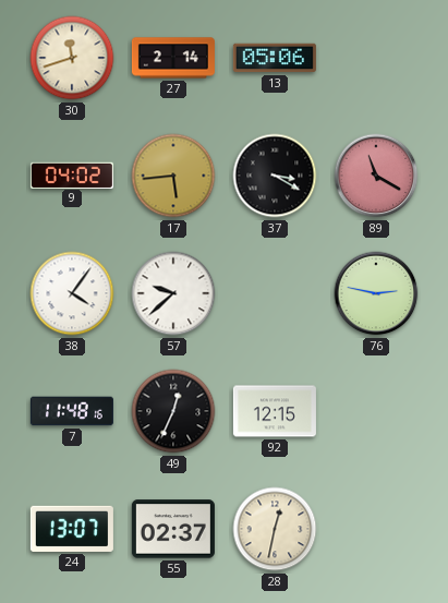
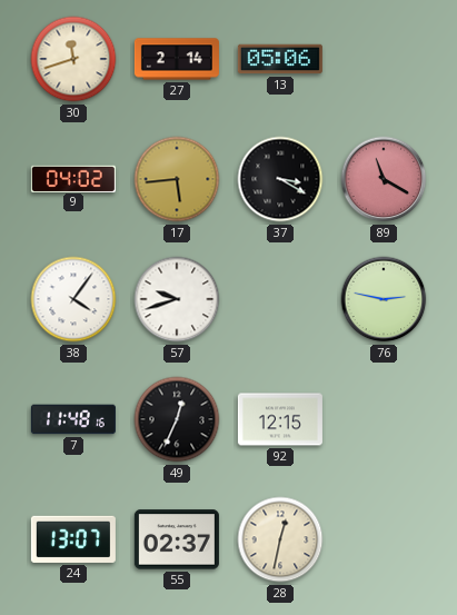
57: 9:38 -> 9:42 (177, 299)
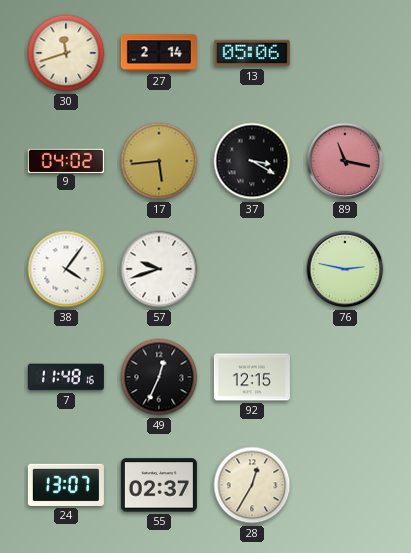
89: 11:20 -> 11:17 (345, 161)
28: 12:32 -> 12:35 (252, 485)
